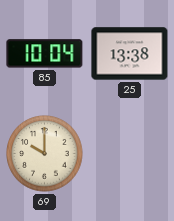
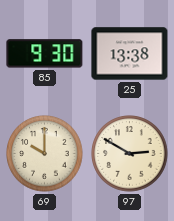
85: 10:04 -> 9:30 (45, 54)
97: none -> 2:50 (130, 154)
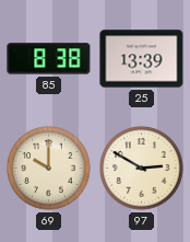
85: 9:30 -> 8:38 (49, 59)
25: 13:38 -> 13:39 (142, 59)
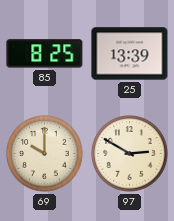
85: 8:38 -> 8:25 (45, 54)
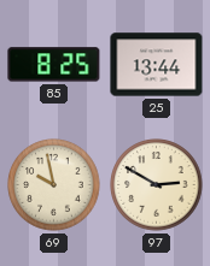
25: 13:39 -> 13:44 (157, 65)
69: 10:00 -> 9:58 (54, 185)
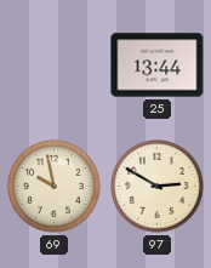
85: 8:25 -> none (54, 65)
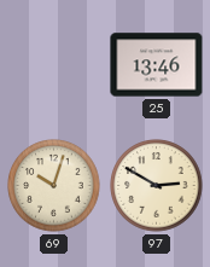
25: 13:44 -> 13:46 (157, 65)
69: 9:58 -> 10:03 (54, 186)
